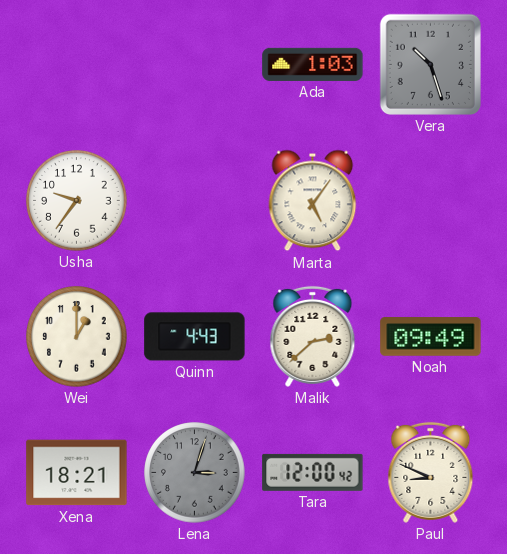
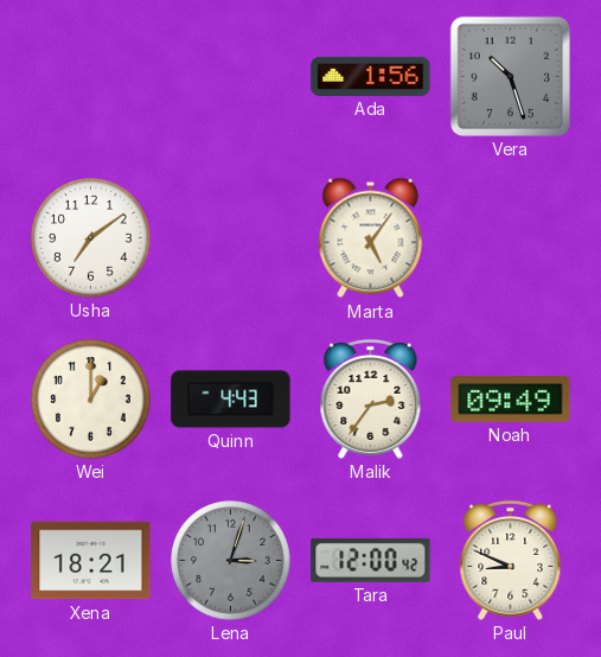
Ada: 1:03 -> 1:56 (371, 76)
Usha: 9:36 -> 7:09 (91, 238)
Malik: 2:38 -> 2:36 (371, 398)
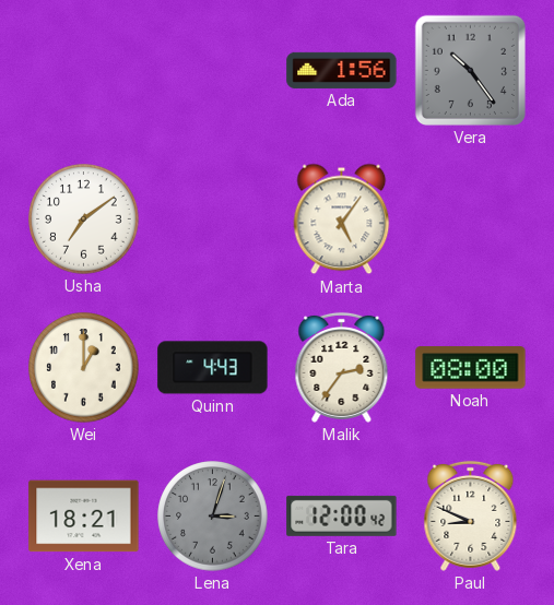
Vera: 10:27 -> 10:24 (470, 70)
Noah: 09:49 -> 08:00 (471, 368)
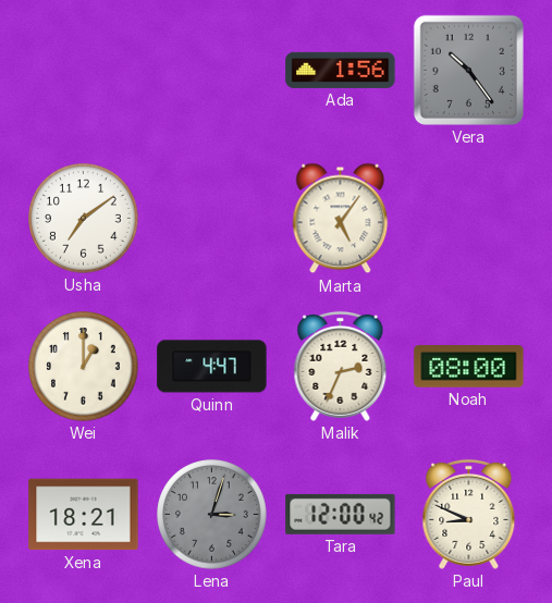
Quinn: 4:43 -> 4:47 (212, 367)
Malik: 2:36 -> 2:34 (341, 366)
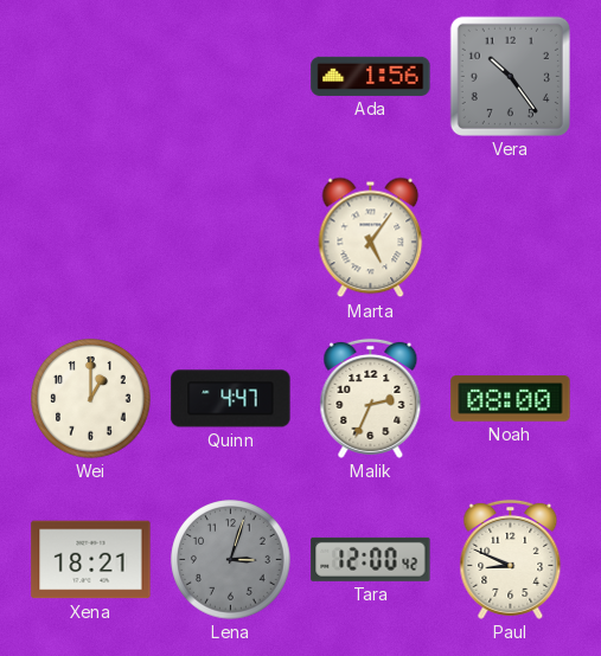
Usha: 7:09 -> none (84, 219)
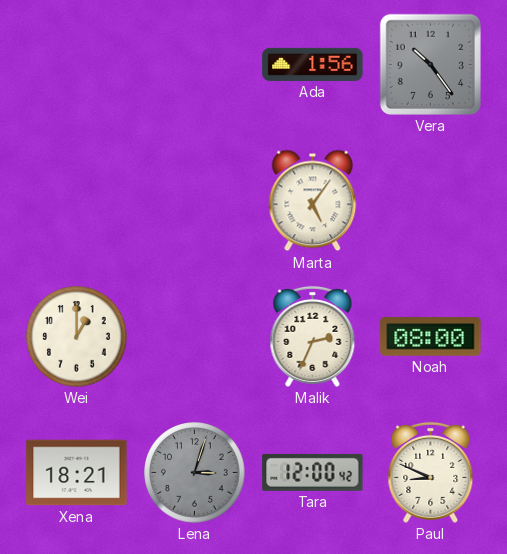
Quinn: 4:47 -> none (231, 399)
